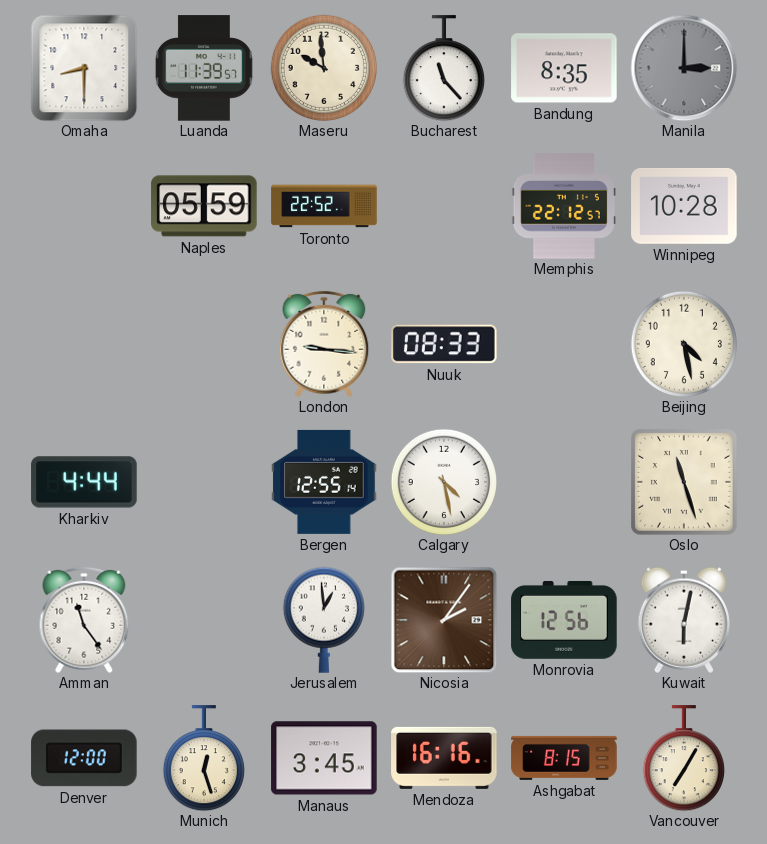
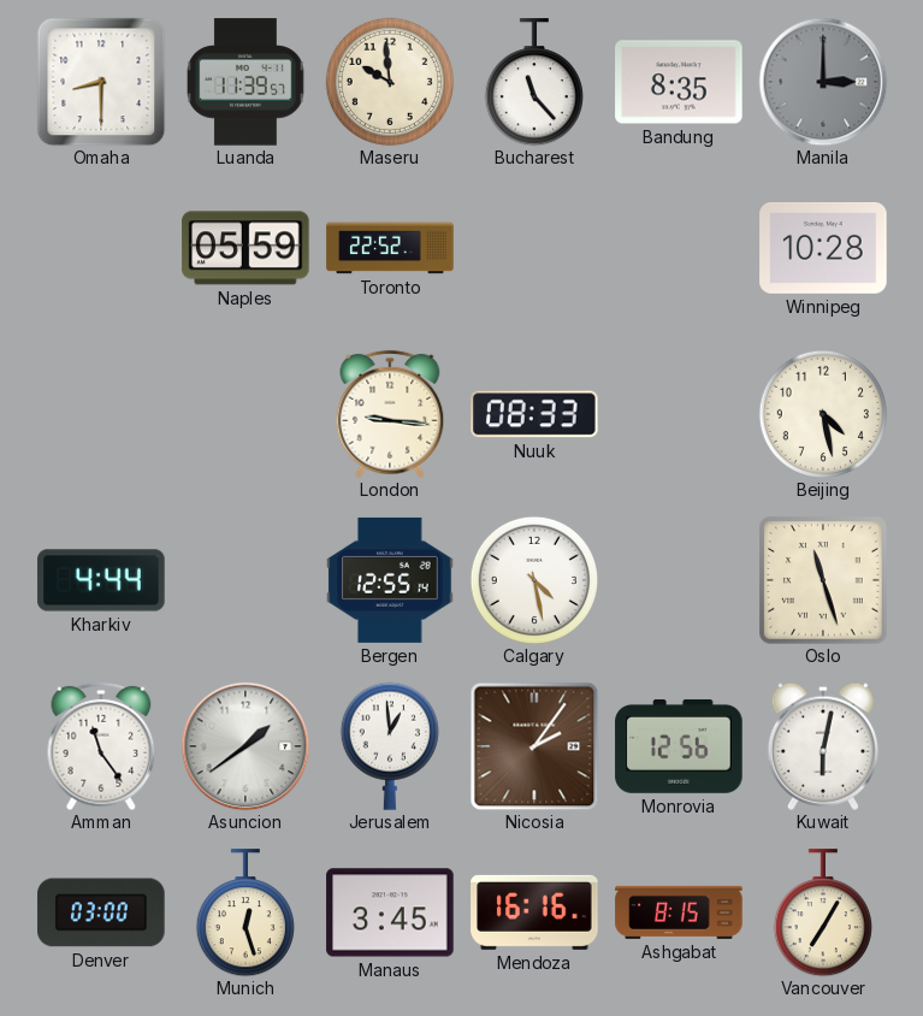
Memphis: 22:12 -> none (564, 206)
Asuncion: none -> 1:39 (245, 746)
Denver: 12:00 -> 03:00 (101, 912)
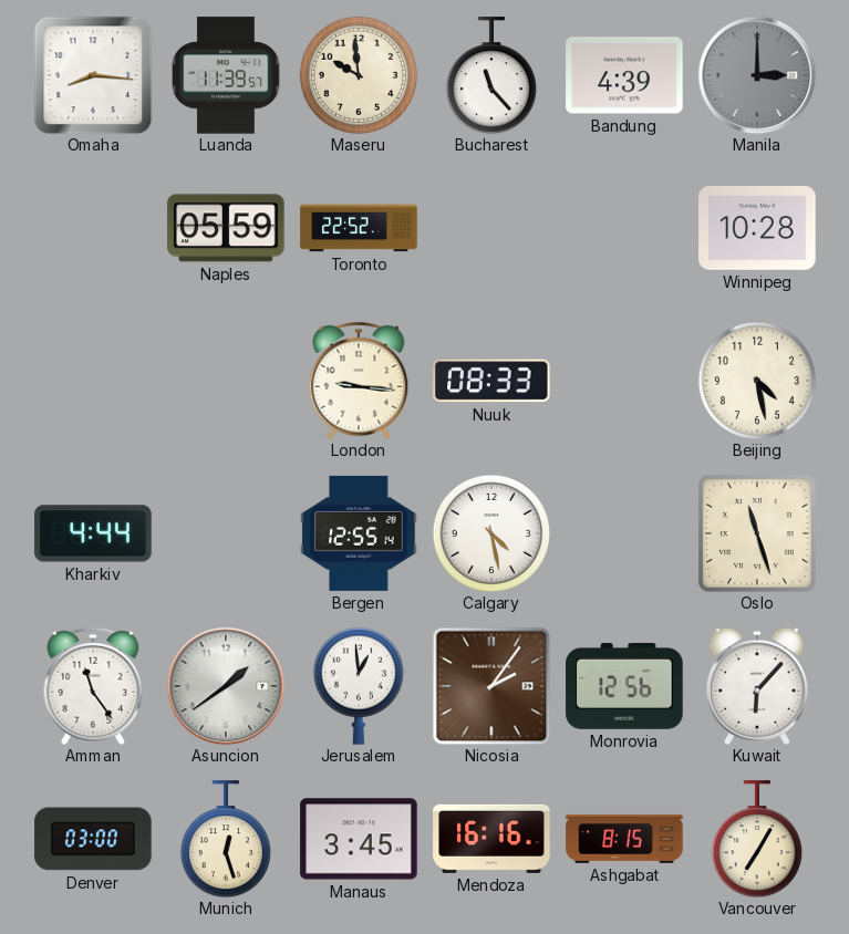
Omaha: 8:30 -> 8:16 (93, 75)
Bandung: 8:35 -> 4:39 (624, 75)
Kuwait: 6:02 -> 6:07 (757, 686)
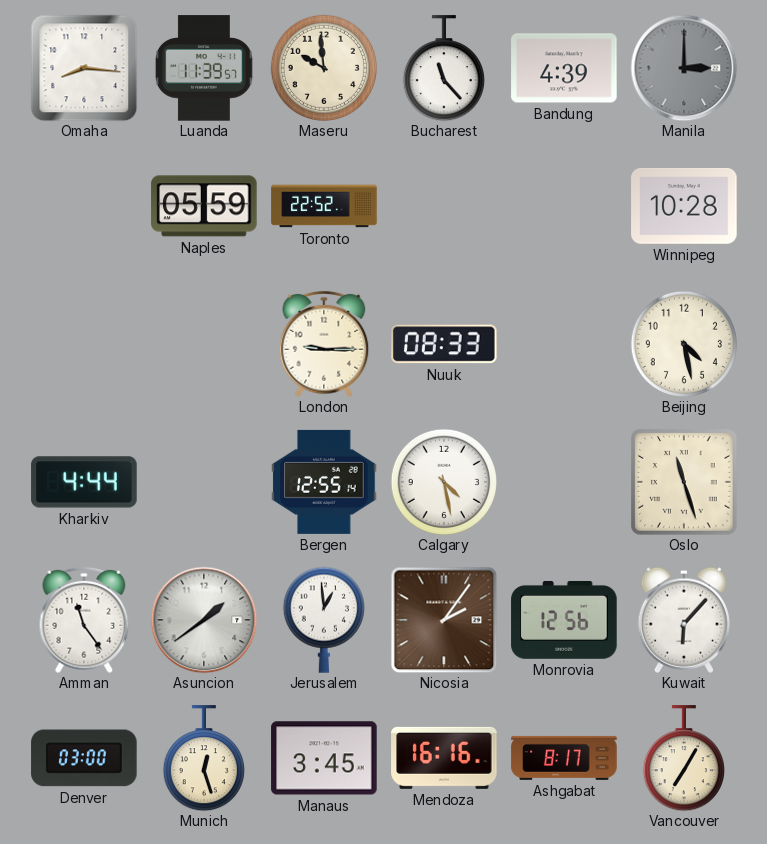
London: 9:16 -> 9:15 (324, 344)
Ashgabat: 8:15 -> 8:17 (564, 758)
